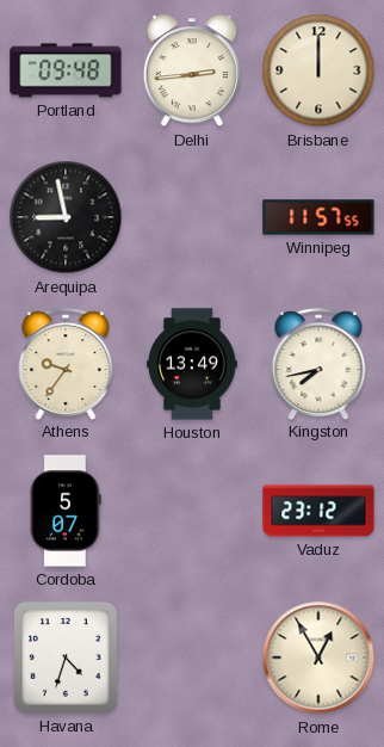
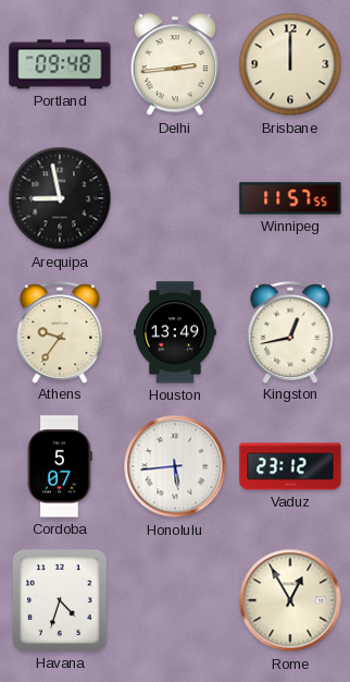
Kingston: 7:43 -> 12:43 (290, 332)
Honolulu: none -> 5:44 (175, 466)
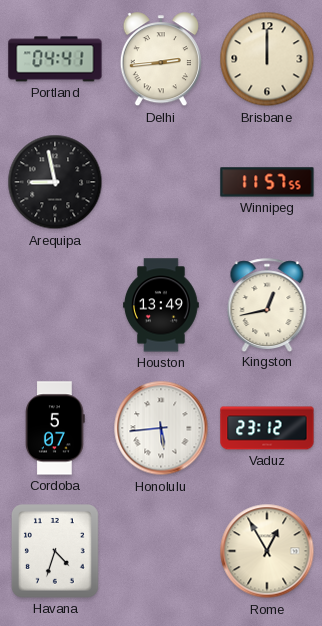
Portland: 09:48 -> 04:41 (55, 59)
Athens: 9:36 -> none (60, 332)
